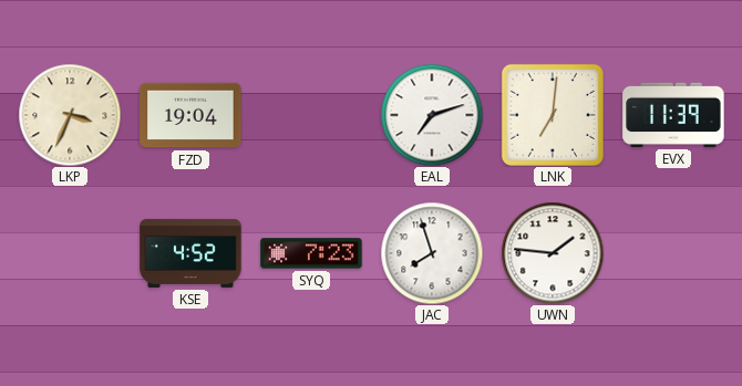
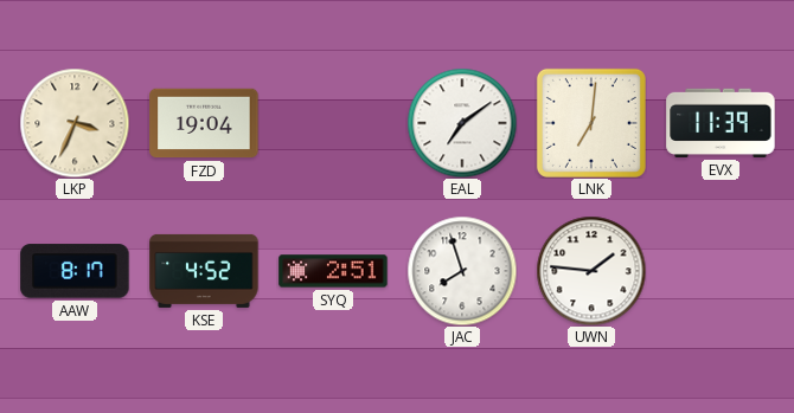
EAL: 7:12 -> 7:09 (462, 123)
AAW: none -> 8:17 (75, 271)
SYQ: 7:23 -> 2:51 (333, 271)
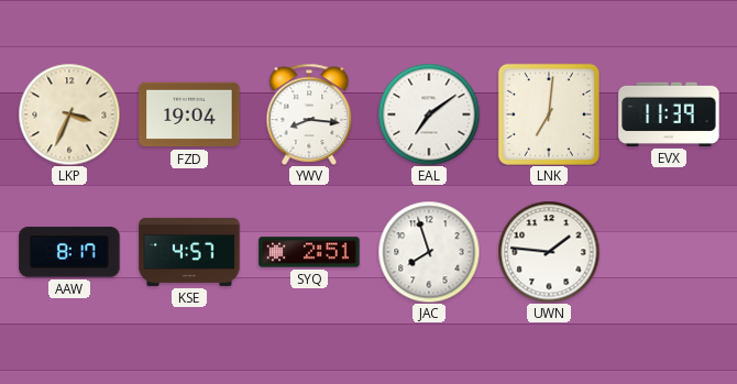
YWV: none -> 8:16 (309, 114)
KSE: 4:52 -> 4:57 (189, 252)
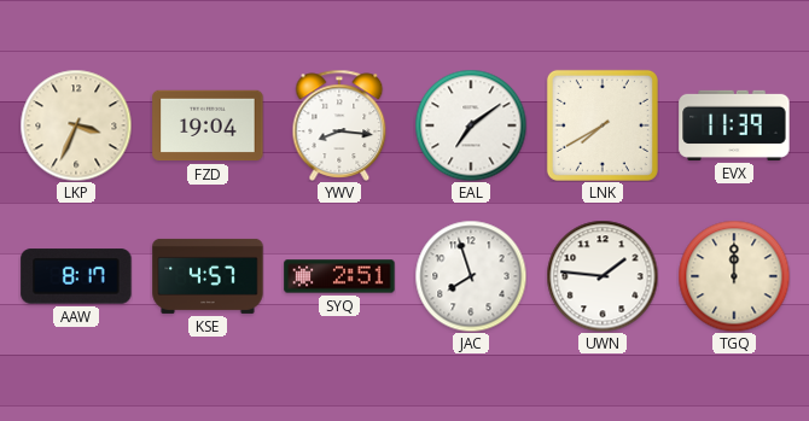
LNK: 7:01 -> 7:40 (603, 125)
TGQ: none -> 12:00 (734, 276)
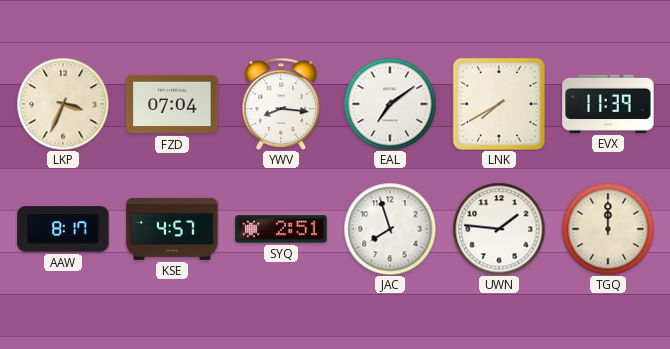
FZD: 19:04 -> 07:04 (172, 104)
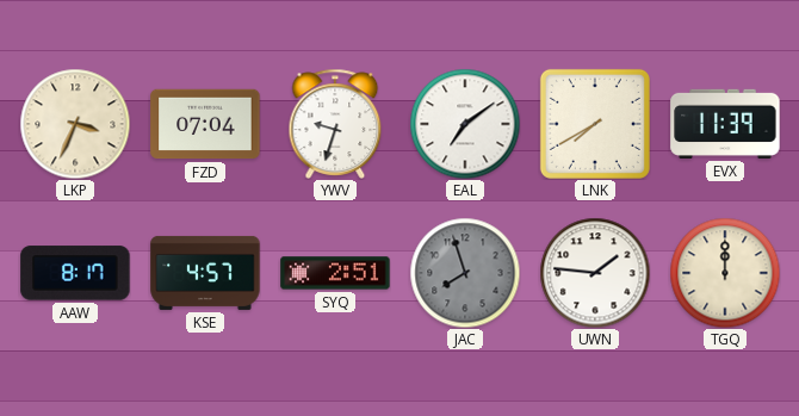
YWV: 8:16 -> 9:33 (335, 124)
JAC dial: white -> grey (465, 273)
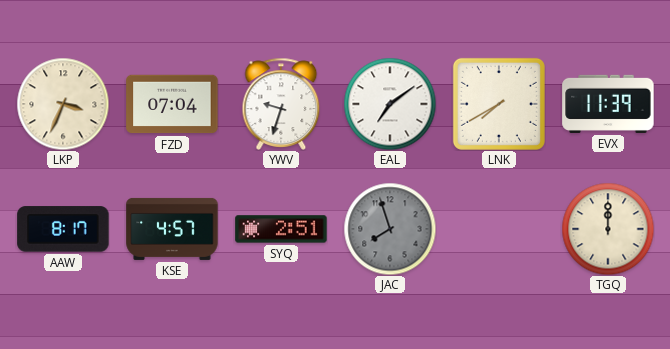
UWN: 1:46 -> none (595, 273)
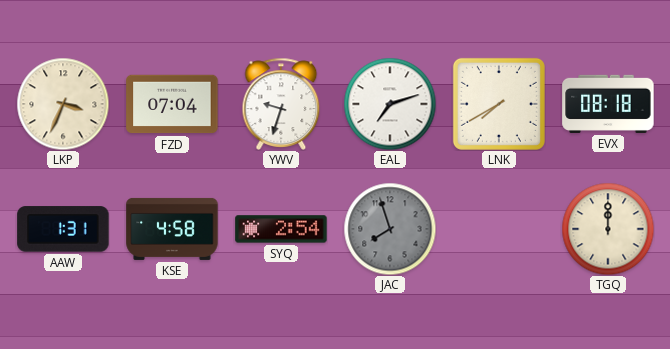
EAL: 7:09 -> 7:12 (390, 104)
EVX: 11:39 -> 08:18 (608, 104)
AAW: 8:17 -> 1:31 (63, 229)
KSE: 4:57 -> 4:58 (172, 229)
SYQ: 2:51 -> 2:54 (281, 229)
